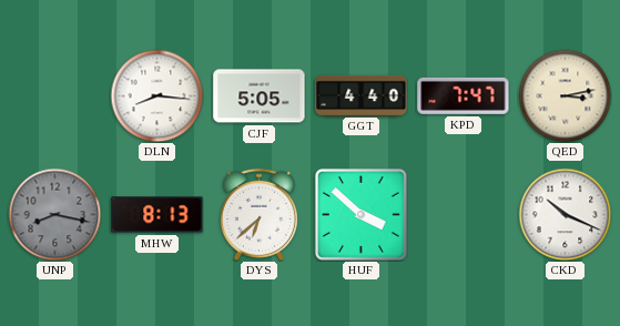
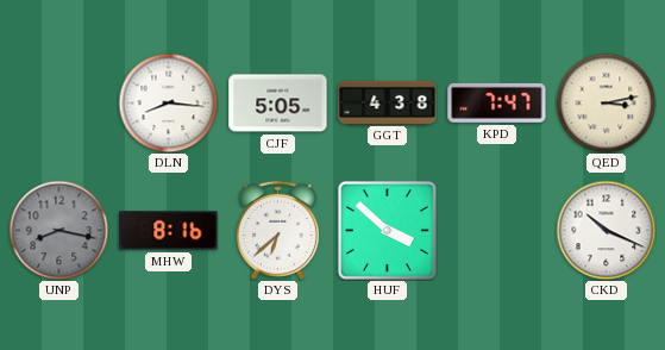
GGT: 4:40 -> 4:38 (388, 102)
MHW: 8:13 -> 8:16 (169, 231)
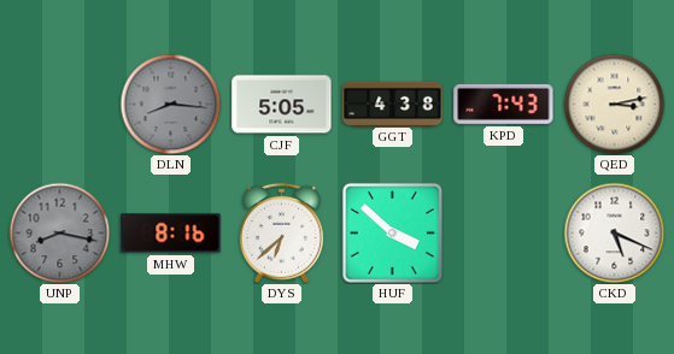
DLN dial: white -> grey (170, 104)
KPD: 7:47 -> 7:43 (504, 104)
CKD: 10:19 -> 5:19 (614, 232)
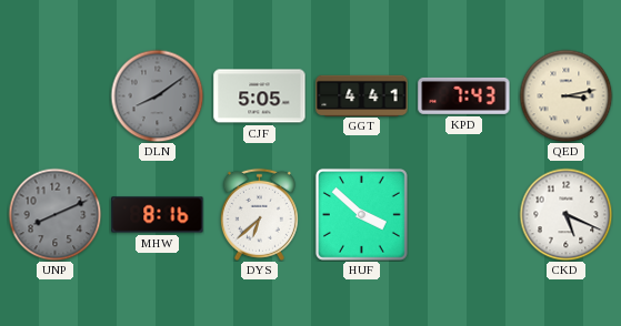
DLN: 8:16 -> 8:09 (157, 95)
GGT: 4:38 -> 4:41 (362, 95)
UNP: 8:17 -> 8:11 (54, 214)
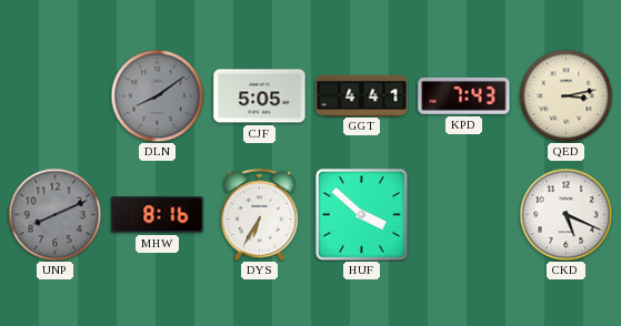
DYS: 6:38 -> 6:35 (259, 214)
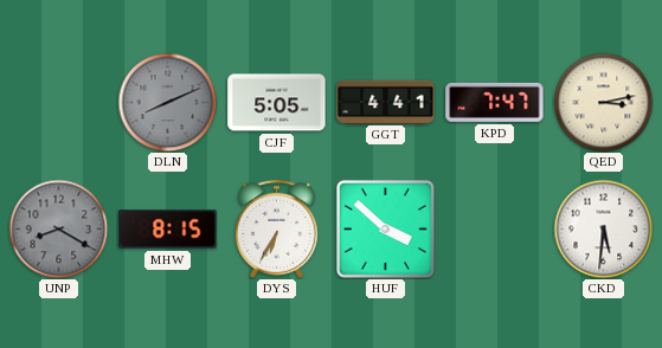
DLN: 8:09 -> 8:11 (167, 102)
KPD: 7:43 -> 7:47 (495, 102)
UNP: 8:11 -> 8:20 (58, 228)
MHW: 8:16 -> 8:15 (168, 230)
CKD: 5:19 -> 5:31 (603, 228)
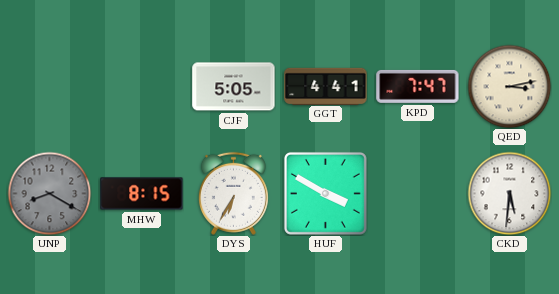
DLN: 8:11 -> none (167, 102)
HUF: 3:52 -> 3:50 (325, 193)
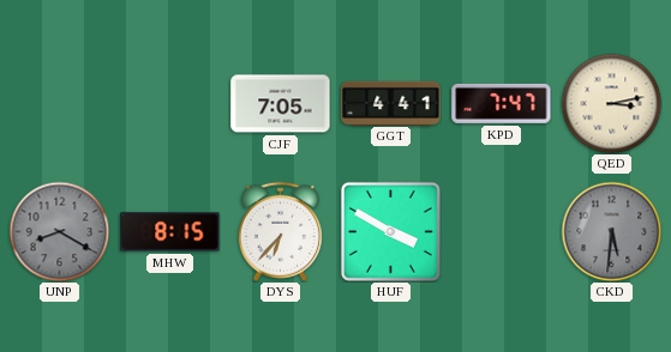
CJF: 5:05 -> 7:05 (281, 104)
DYS: 6:35 -> 6:37 (280, 231)
CKD dial: white -> grey (611, 231)
